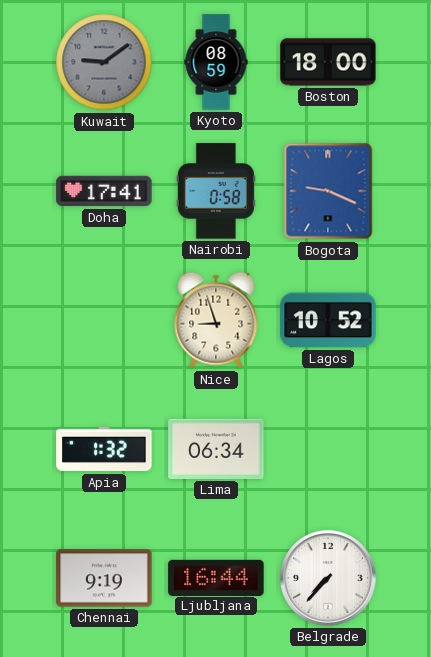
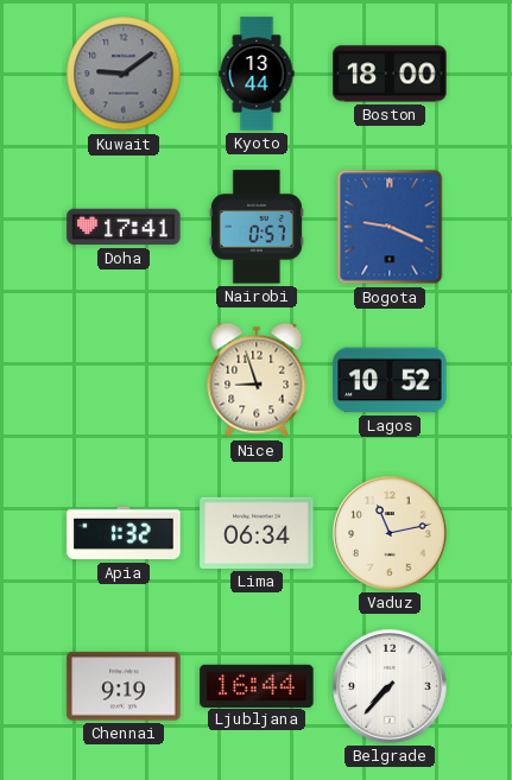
Kyoto: 08:59 -> 13:44 (257, 74)
Nairobi: 0:58 -> 0:57 (257, 227)
Vaduz: none -> 11:13 (390, 533)
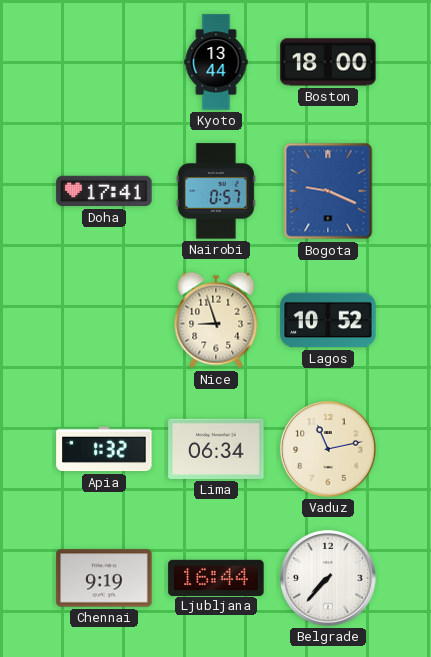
Kuwait: 9:09 -> none (124, 74)
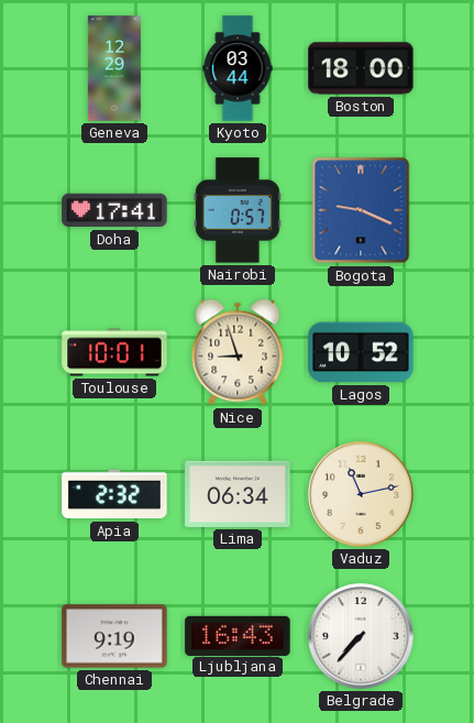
Geneva: none -> 12:29 (114, 68)
Kyoto: 13:44 -> 03:44 (238, 68)
Toulouse: none -> 10:01 (114, 352)
Apia: 1:32 -> 2:32 (114, 494)
Ljubljana: 16:44 -> 16:43 (238, 635)
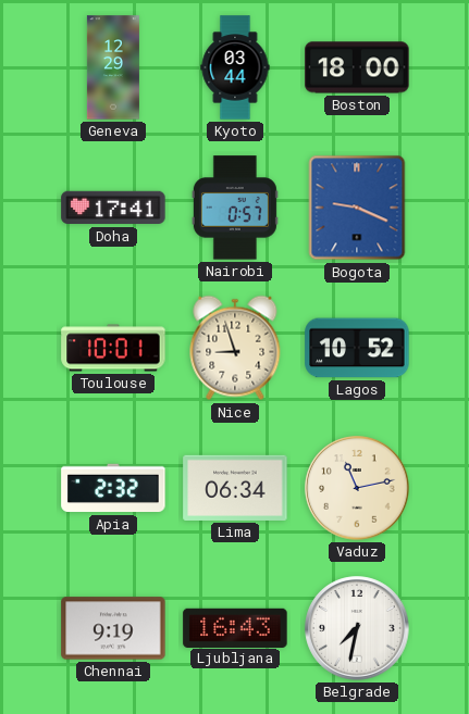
Belgrade: 7:37 -> 7:32 (357, 628)
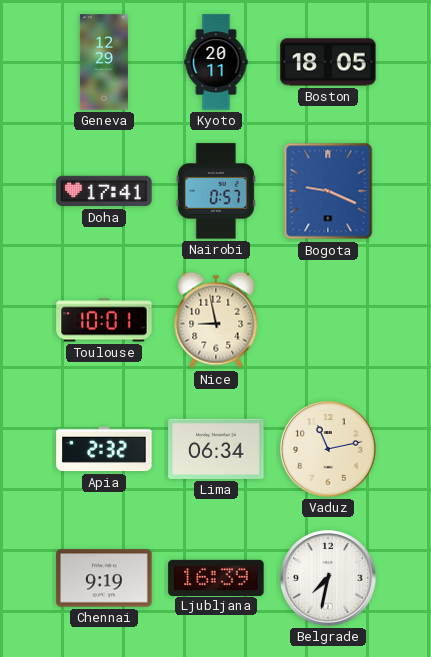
Kyoto: 03:44 -> 20:11 (216, 62)
Boston: 18:00 -> 18:05 (328, 62)
Nice: 8:57 -> 8:58 (216, 320)
Lagos: 10:52 -> none (357, 348)
Ljubljana: 16:43 -> 16:39 (216, 577)
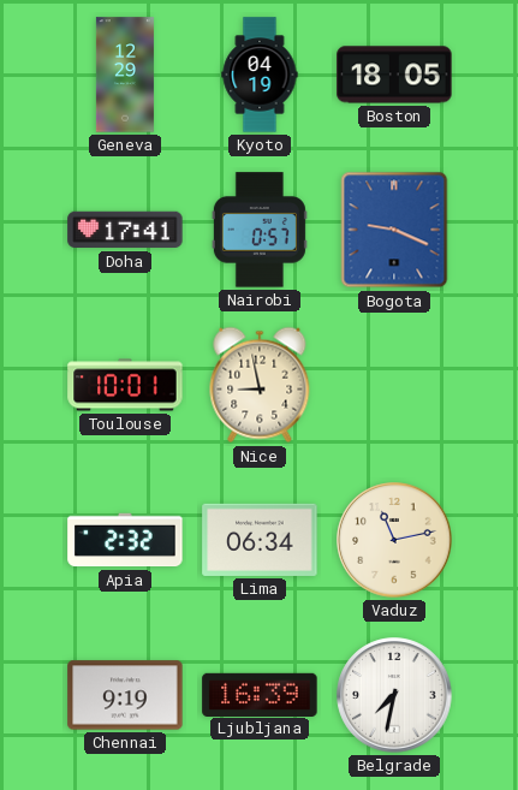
Kyoto: 20:11 -> 04:19 (260, 75)
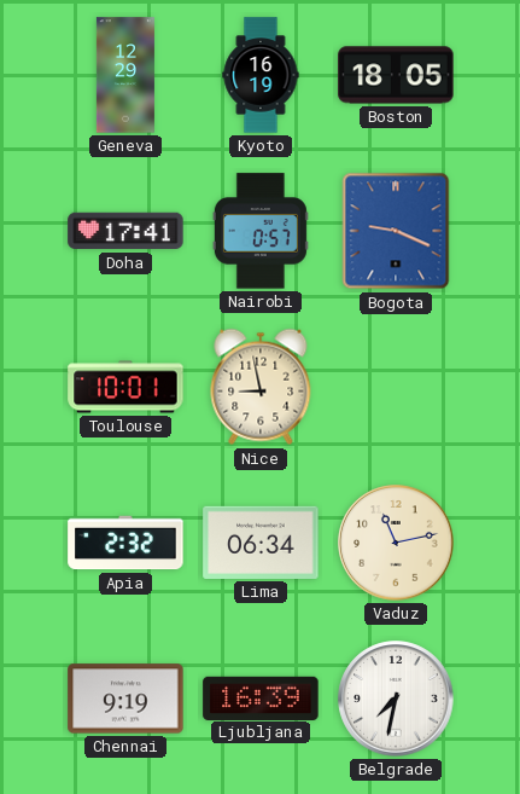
Kyoto: 04:19 -> 16:19 (261, 75)
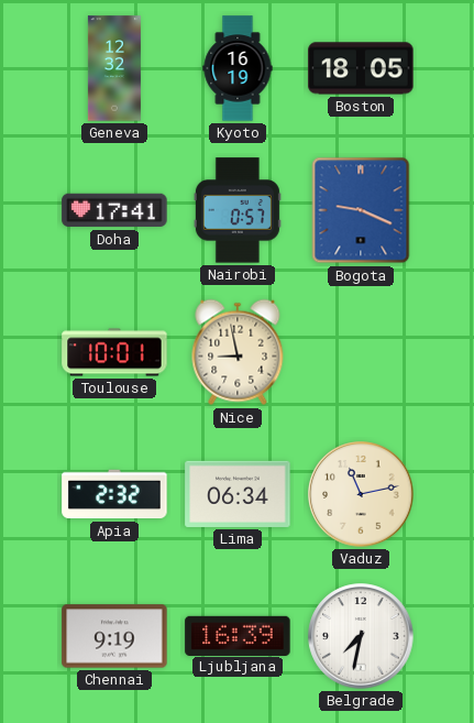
Geneva: 12:29 -> 12:32 (114, 68)
